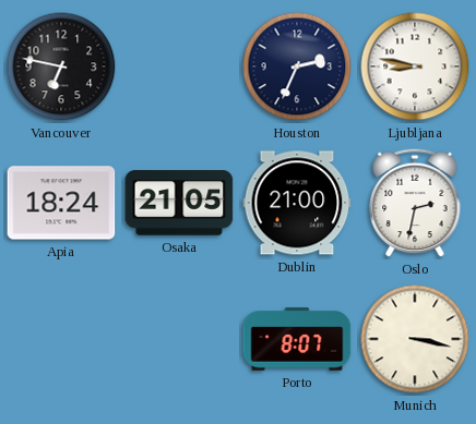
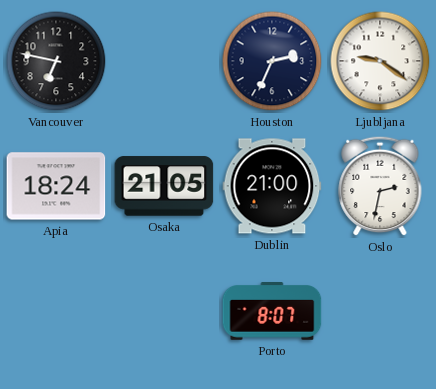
Ljubljana: 8:47 -> 9:21 (380, 61)
Munich: 3:17 -> none (415, 339)
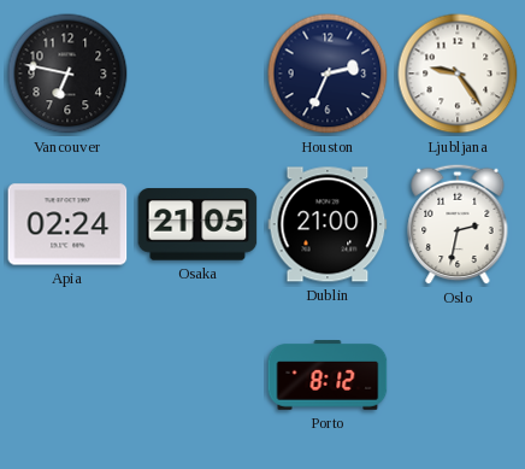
Ljubljana: 9:21 -> 9:24 (458, 74)
Apia: 18:24 -> 02:24 (67, 224)
Porto: 8:07 -> 8:12 (328, 375)
